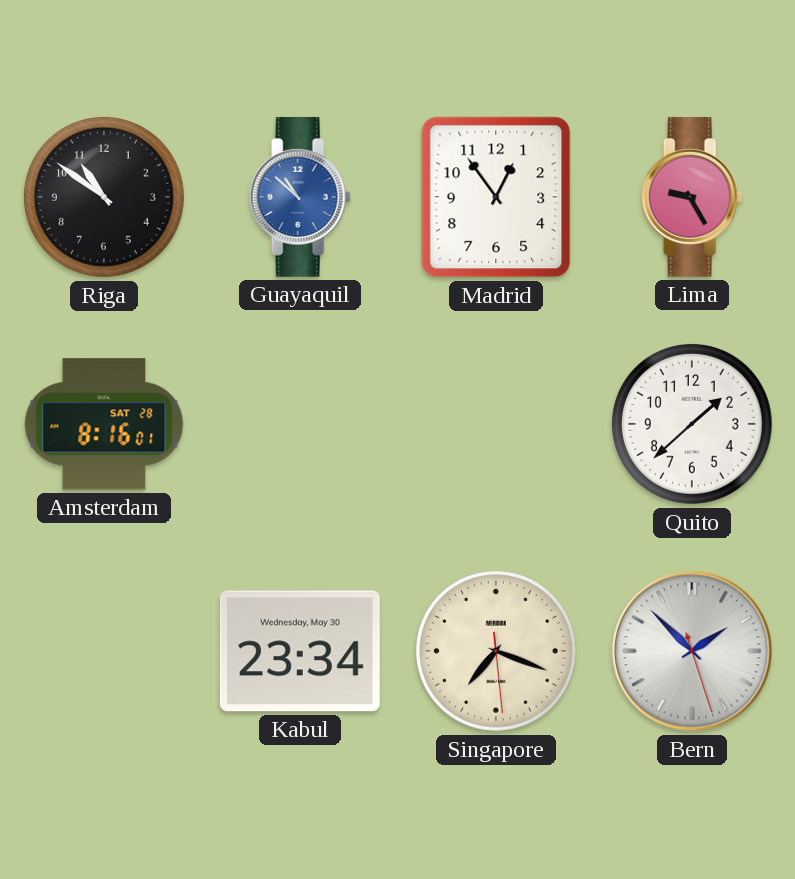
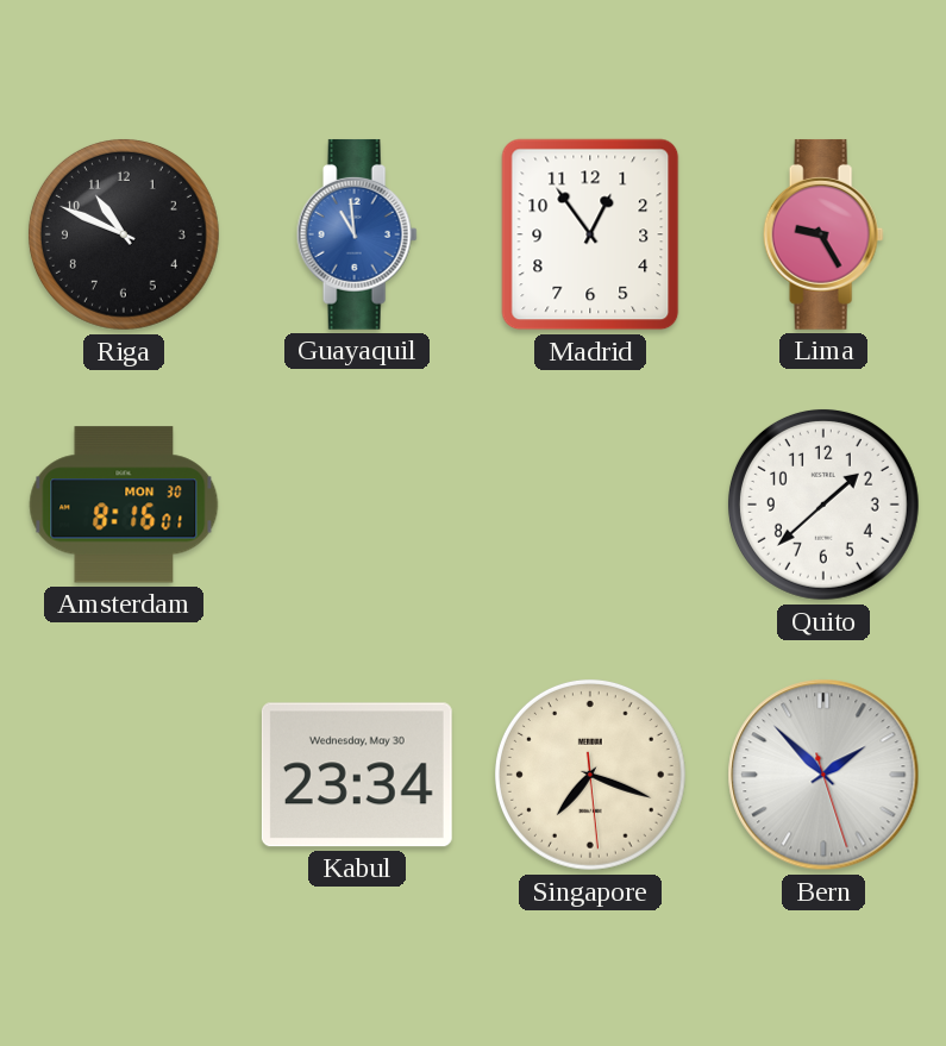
Riga: 10:51 -> 10:49 (124, 234)
Guayaquil: 10:52 -> 10:59 (357, 234)
Amsterdam date: SAT 28 -> MON 30 (124, 505)
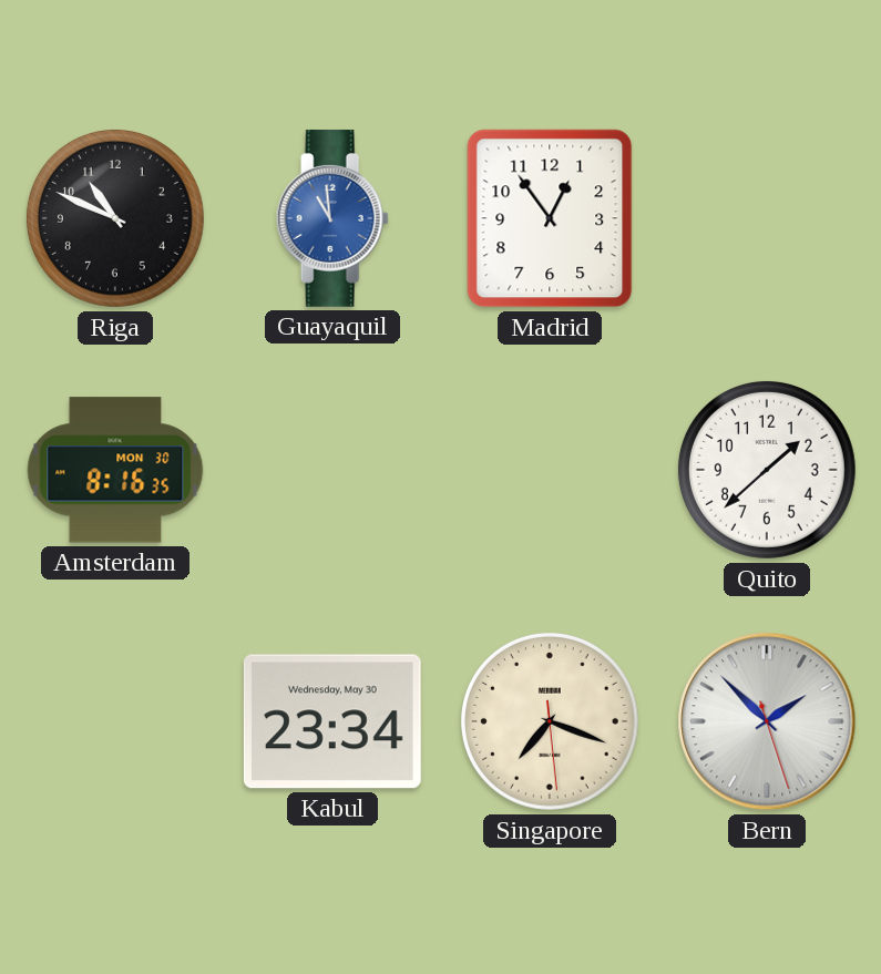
Lima: 9:25 -> none (823, 234)
Amsterdam: 8:16:01 -> 8:16:35 (115, 470)
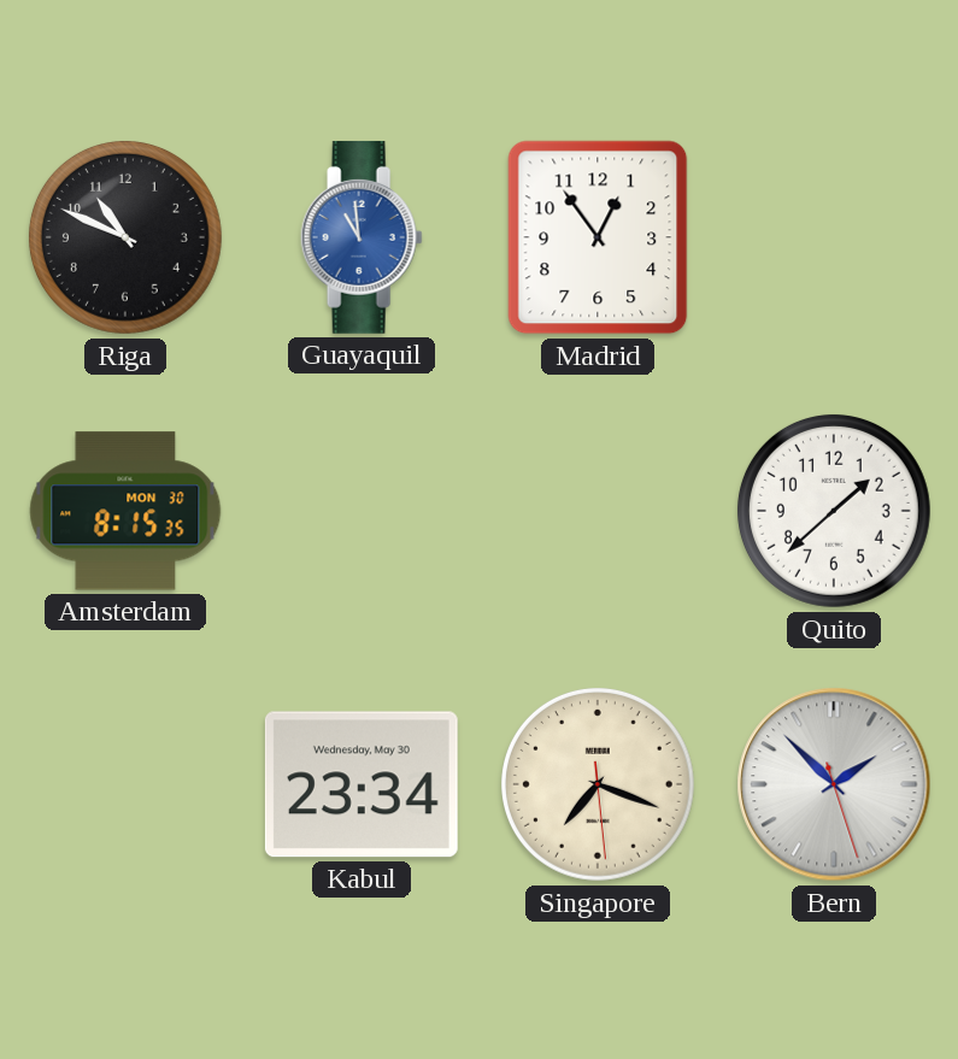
Amsterdam: 8:16 -> 8:15 (125, 511)
